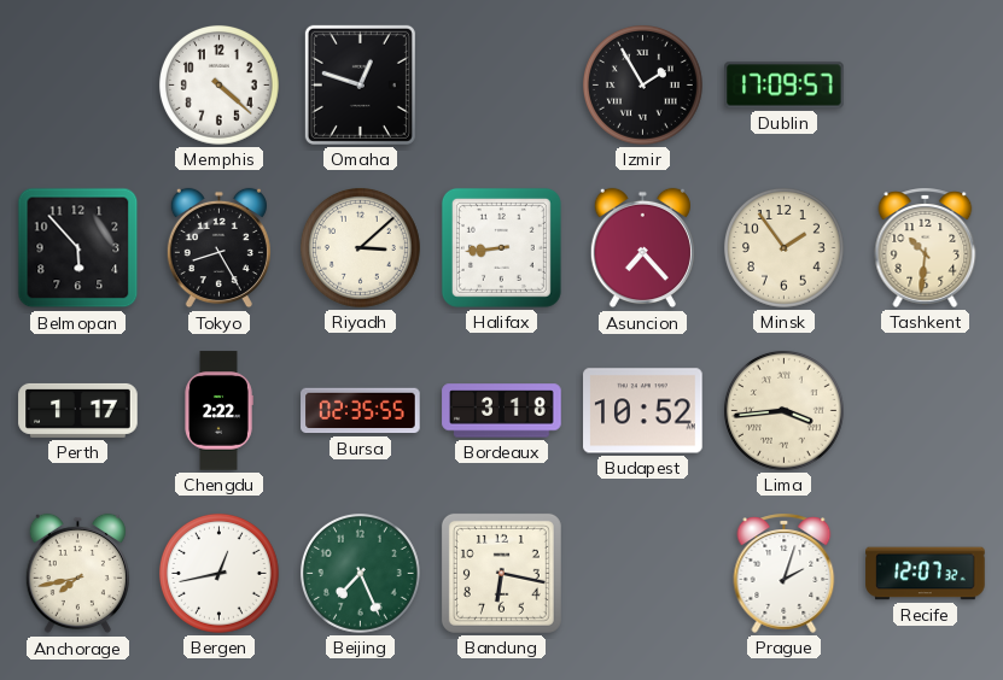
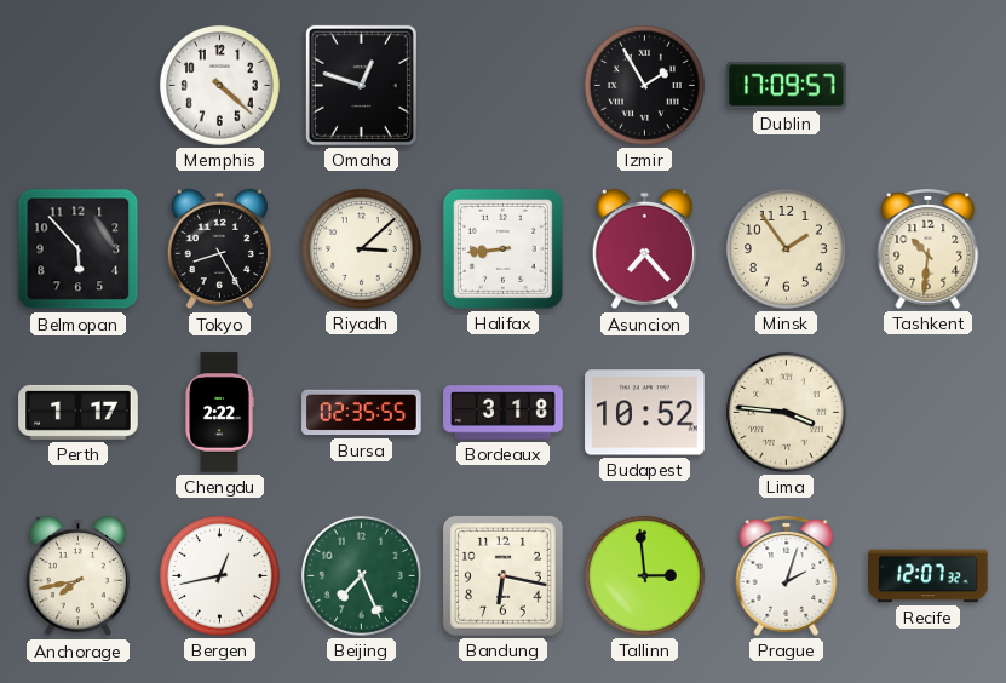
Lima: 3:44 -> 3:46 (786, 412)
Tallinn: none -> 2:59 (644, 575)
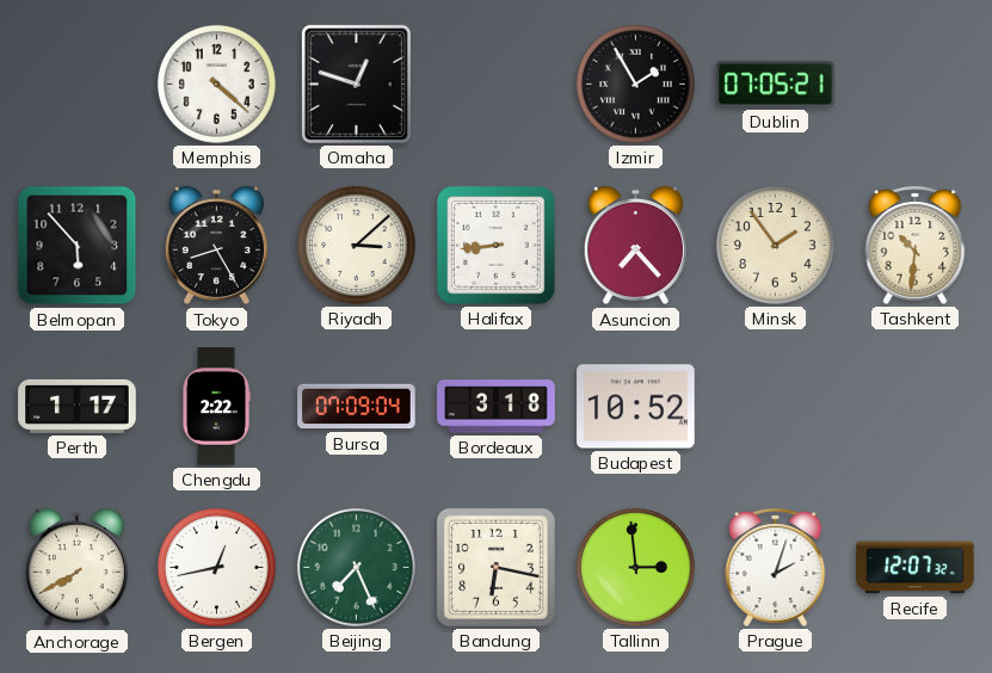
Dublin: 17:09 -> 07:05 (776, 85)
Bursa: 02:35 -> 07:09 (357, 407)
Lima: 3:46 -> none (786, 412)
Anchorage: 7:43 -> 7:40 (76, 568)
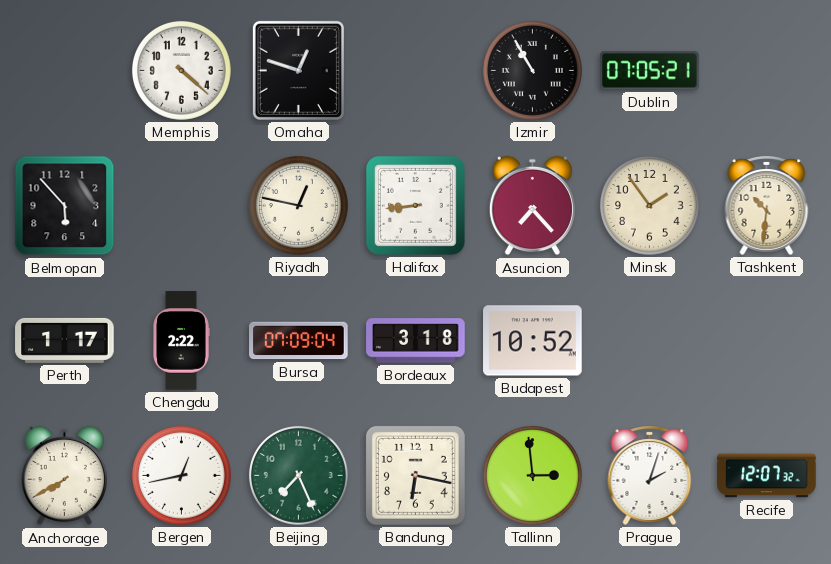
Izmir: 1:55 -> 10:55 (532, 70)
Tokyo: 8:25 -> none (216, 246)
Riyadh: 3:08 -> 12:47 (298, 205)
